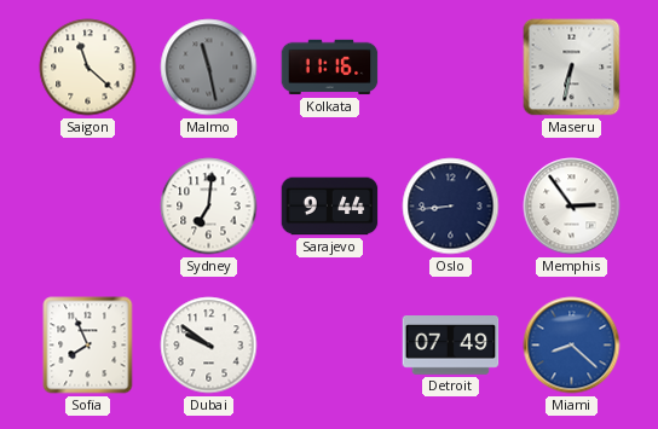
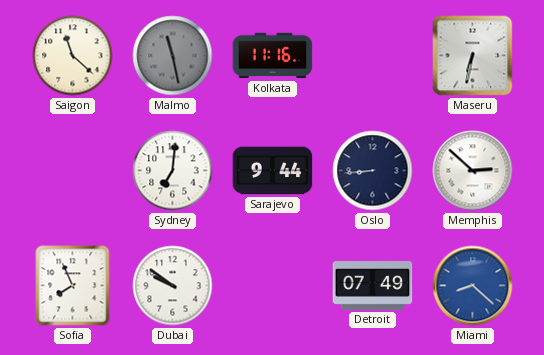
Memphis: 2:54 -> 2:52 (473, 171)
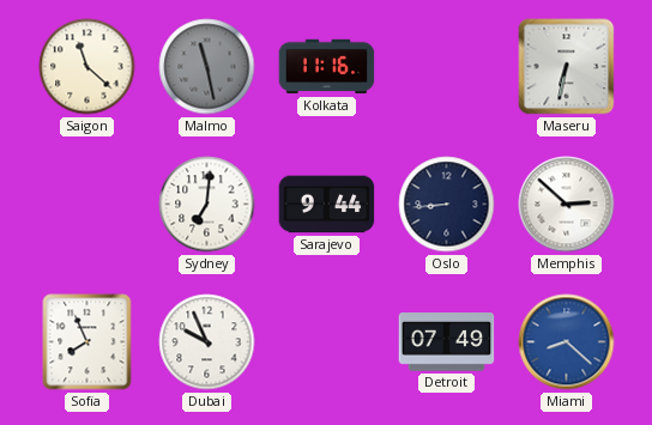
Dubai: 9:51 -> 9:56 (207, 342)
